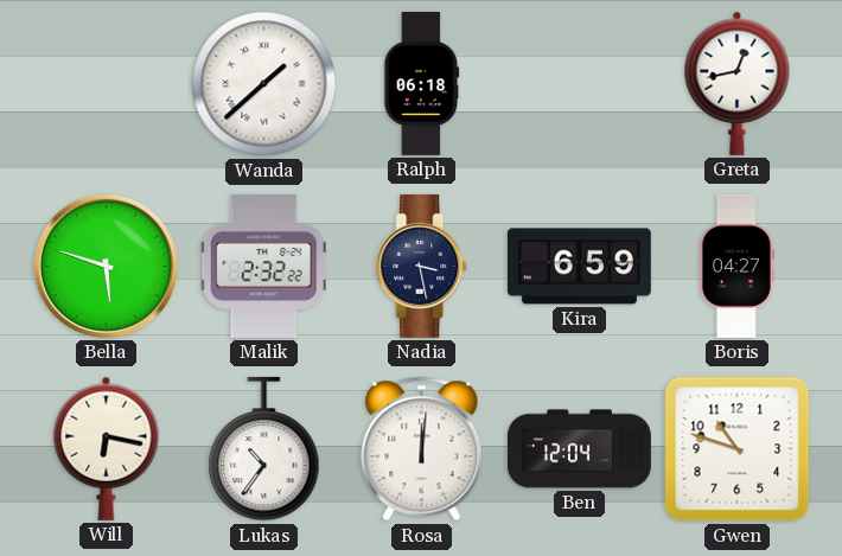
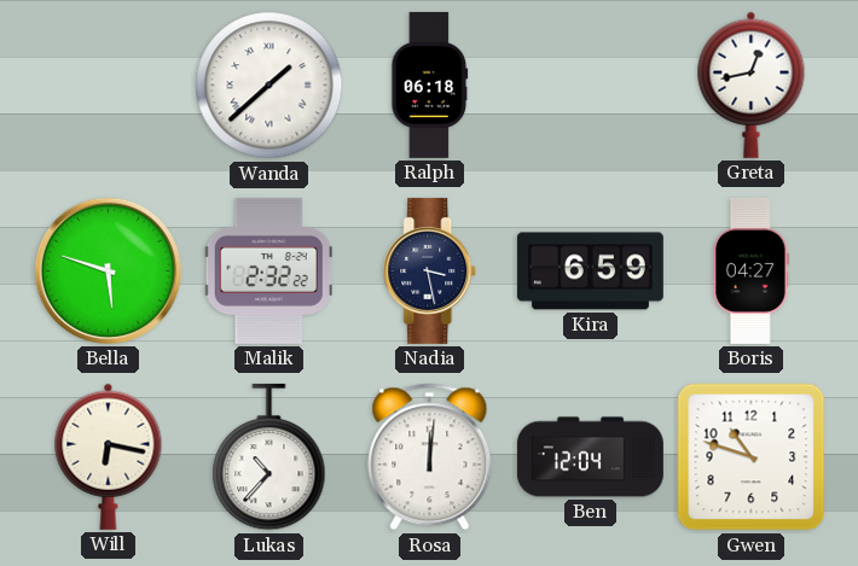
Lukas: 10:36 -> 10:37 (269, 457)
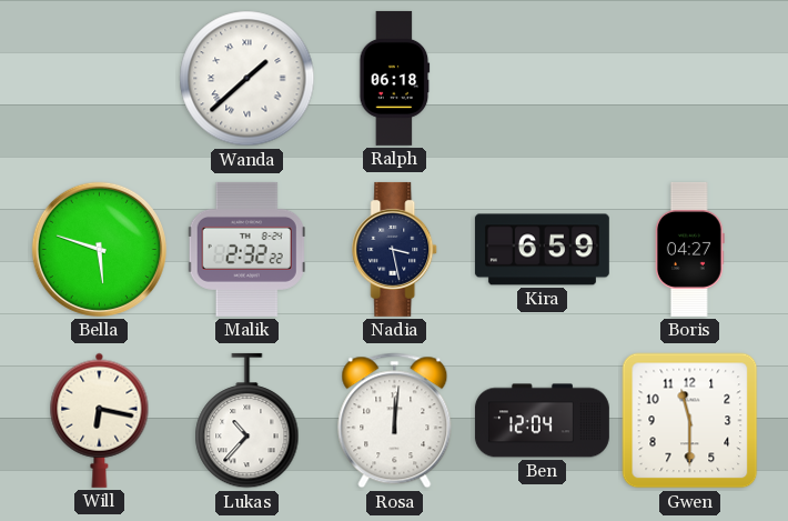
Greta: 12:43 -> none (752, 84)
Gwen: 10:48 -> 11:30 (690, 421)
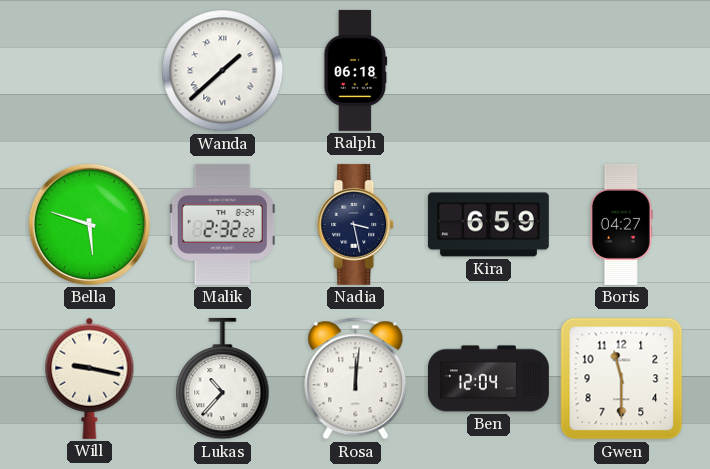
Will: 6:17 -> 9:17 (90, 378)
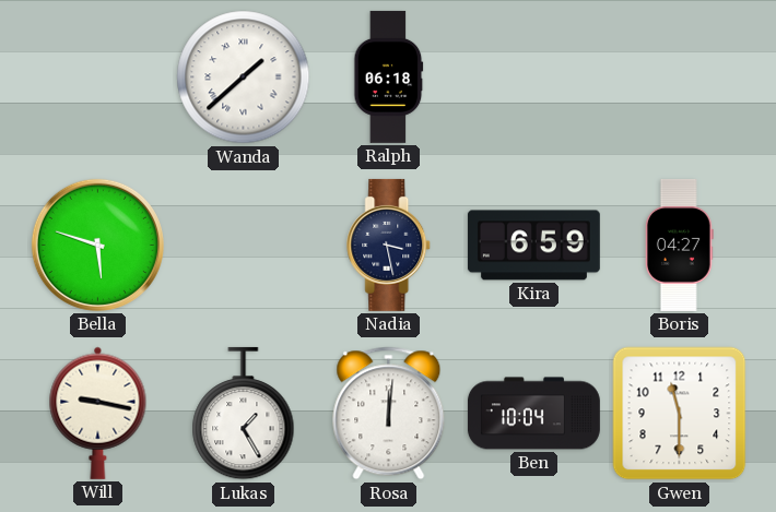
Malik: 2:32 -> none (222, 224)
Lukas: 10:37 -> 1:25 (244, 414)
Ben: 12:04 -> 10:04 (533, 414)
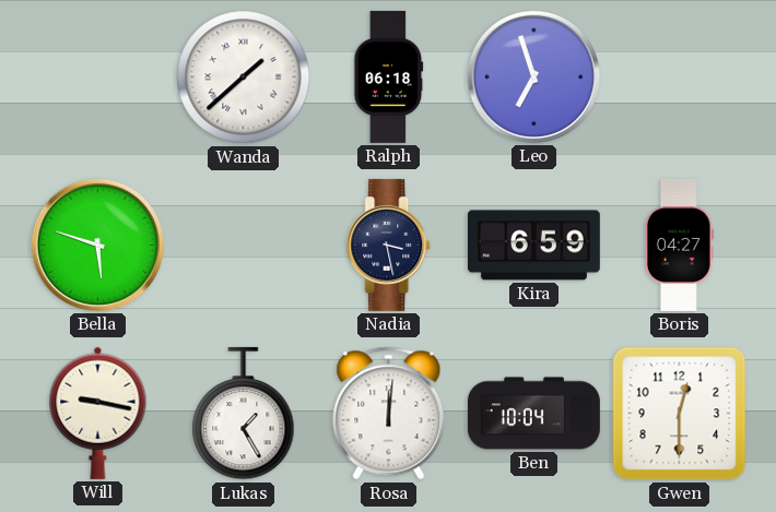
Leo: none -> 6:57 (533, 76)
Gwen: 11:30 -> 12:30 (680, 414)
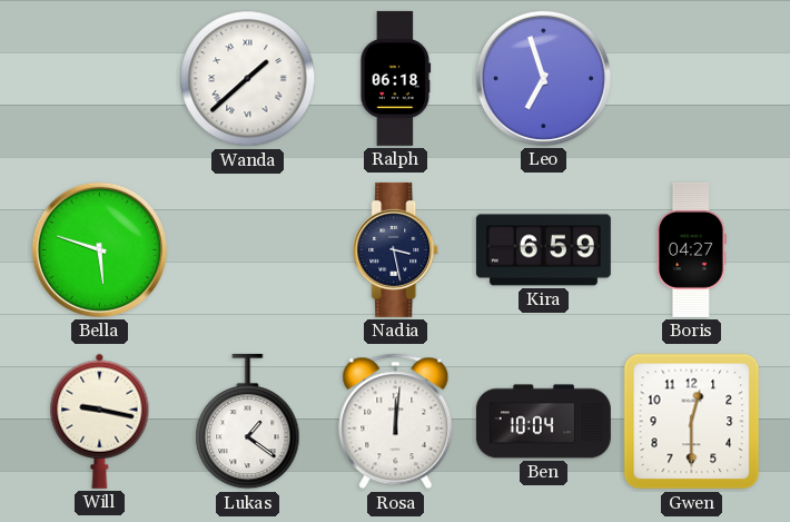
Lukas: 1:25 -> 1:21 (248, 422)
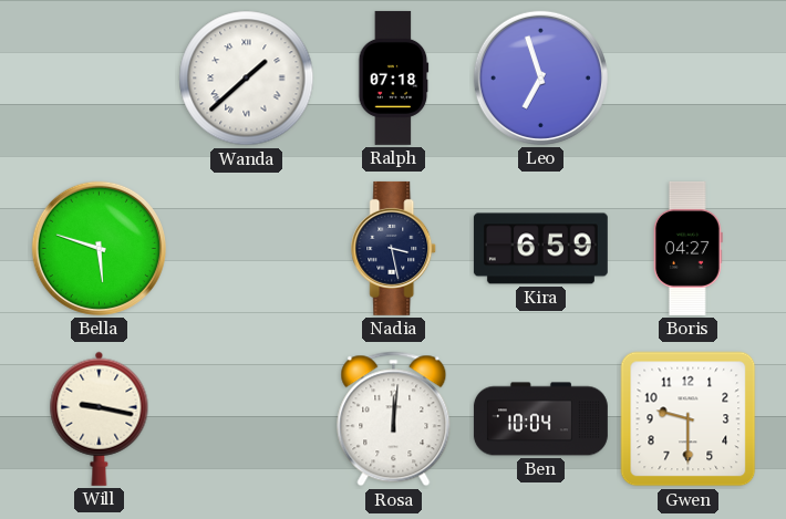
Ralph: 06:18 -> 07:18 (394, 77)
Lukas: 1:21 -> none (248, 422)
Gwen: 12:30 -> 9:30 (689, 419)
